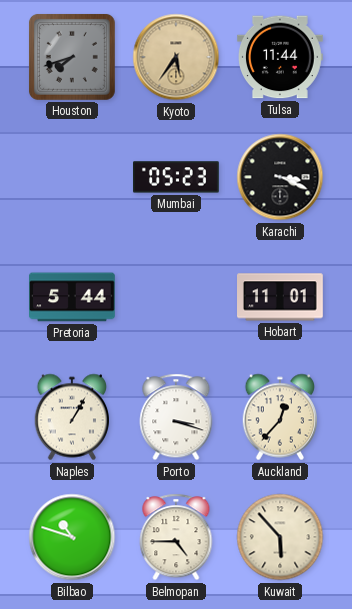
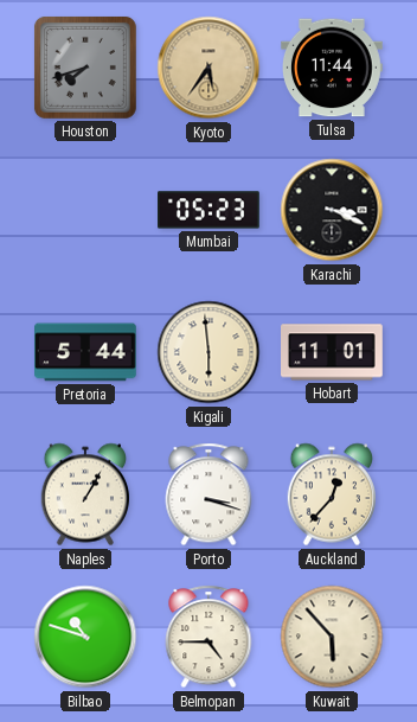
Kigali: none -> 5:59 (208, 352)
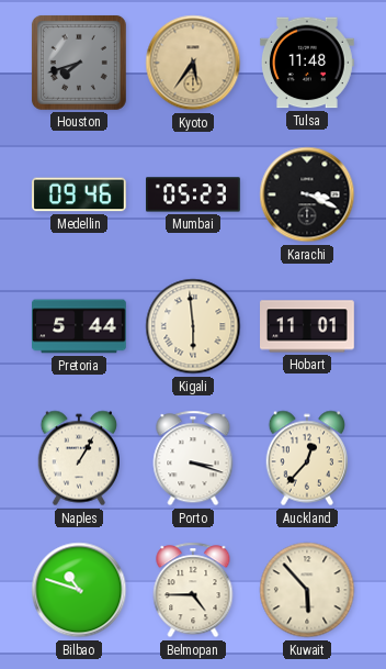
Tulsa: 11:44 -> 11:48 (308, 63)
Medellin: none -> 09:46 (80, 194)
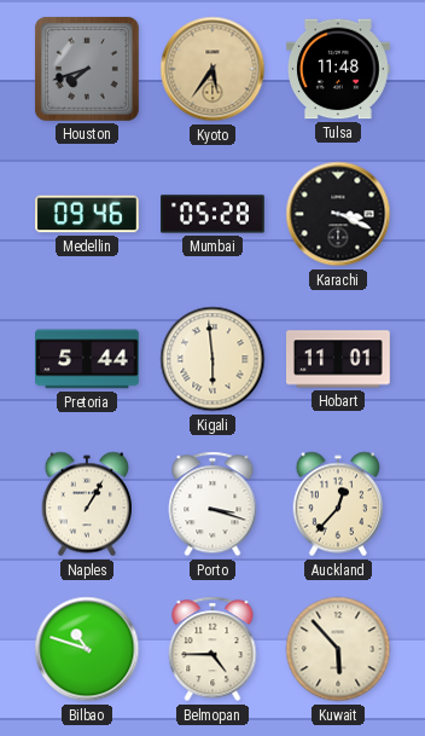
Mumbai: 05:23 -> 05:28 (214, 214)
